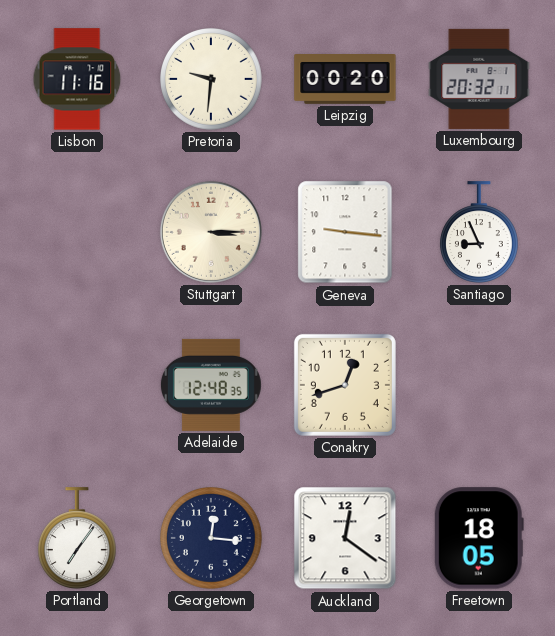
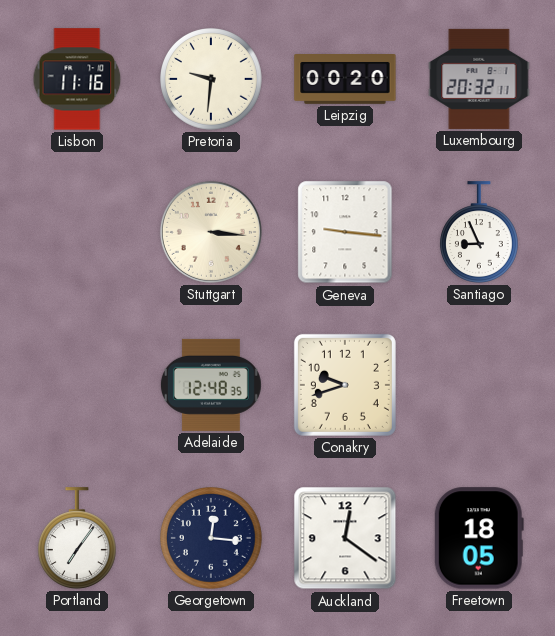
Stuttgart: 3:15 -> 3:16 (211, 232)
Conakry: 12:42 -> 9:42 (345, 385)
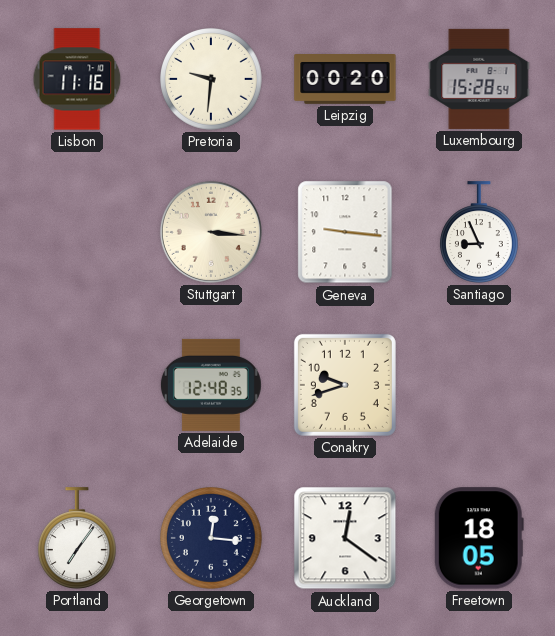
Luxembourg: 20:32 -> 15:28 (479, 79)
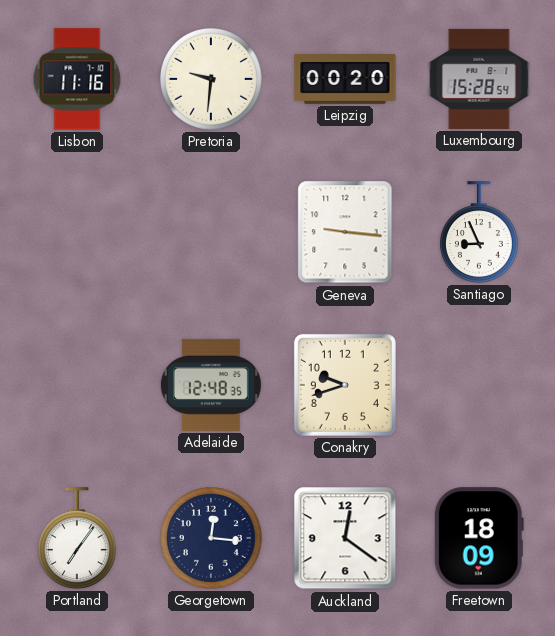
Stuttgart: 3:16 -> none (211, 232)
Freetown: 18:05 -> 18:09 (479, 538)
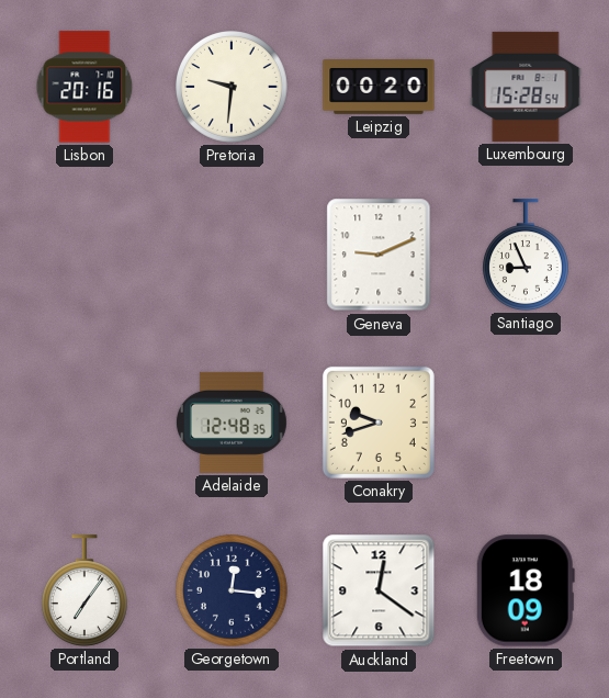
Lisbon: 11:16 -> 20:16 (84, 87)
Geneva: 9:16 -> 9:11 (379, 255)
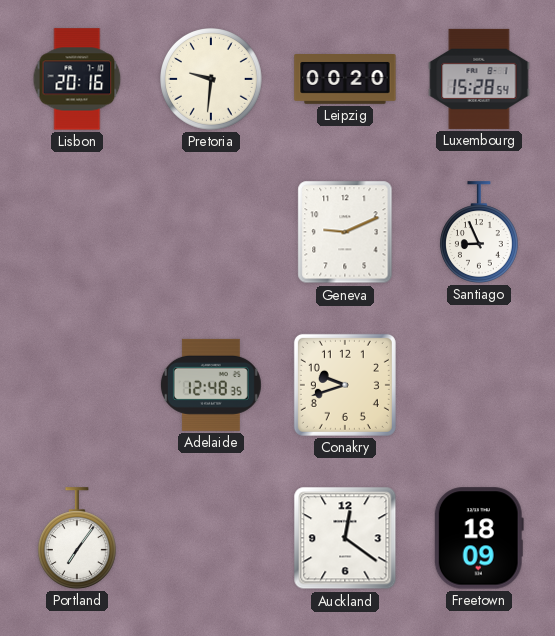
Georgetown: 12:16 -> none (233, 592)
